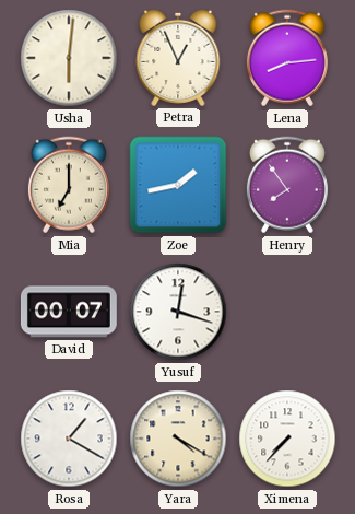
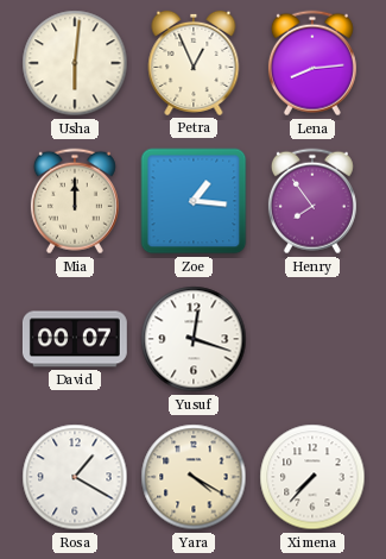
Mia: 7:00 -> 12:00 (75, 201)
Zoe: 1:43 -> 1:16 (194, 201)
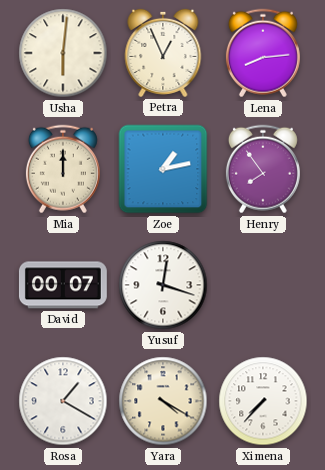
Zoe: 1:16 -> 1:13 (163, 169)
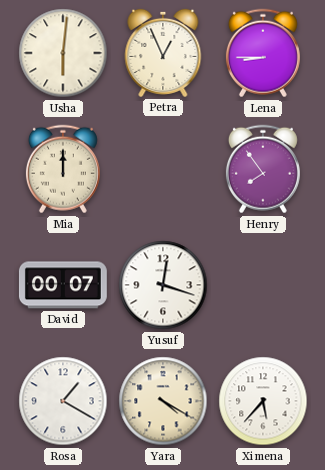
Lena: 8:14 -> 8:45 (263, 53)
Zoe: 1:13 -> none (163, 169)
Ximena: 7:37 -> 5:37 (263, 401)
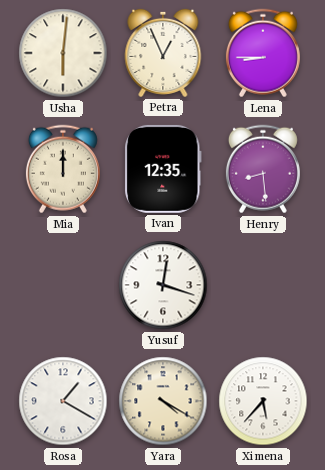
Ivan: none -> 12:35 (163, 169)
Henry: 7:54 -> 8:29 (263, 169)
David: 00:07 -> none (63, 285)
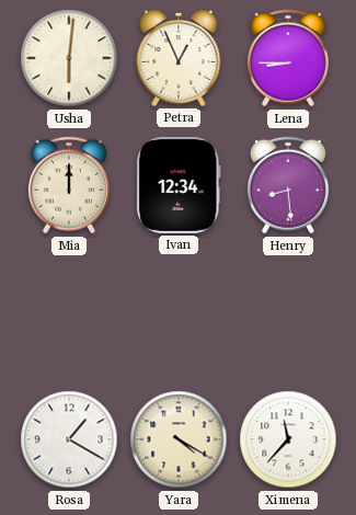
Ivan: 12:35 -> 12:34 (179, 185)
Yusuf: 12:18 -> none (163, 285)
Ximena: 5:37 -> 11:37 (288, 439)
